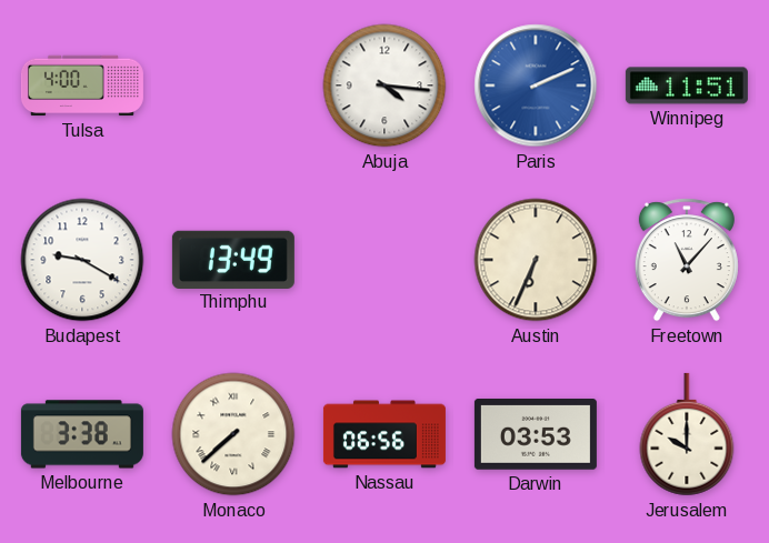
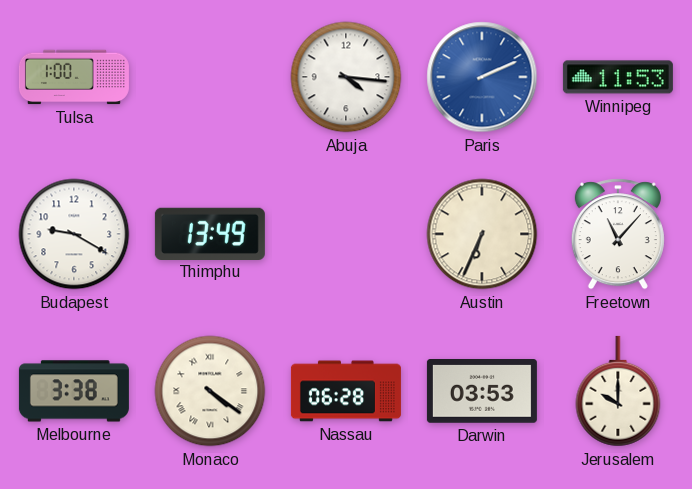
Tulsa: 4:00 -> 1:00 (74, 77)
Winnipeg: 11:51 -> 11:53 (618, 77)
Monaco: 7:38 -> 4:21 (210, 391)
Nassau: 06:56 -> 06:28 (346, 391)
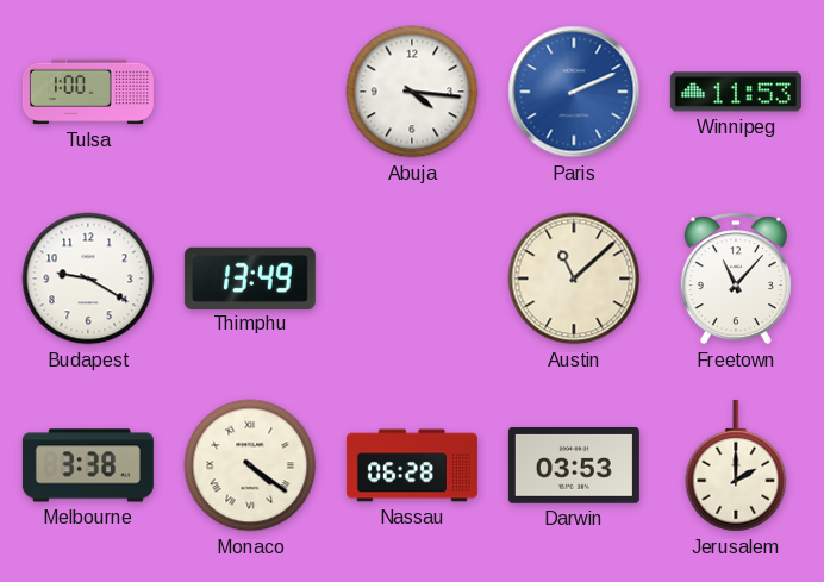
Austin: 6:34 -> 11:08 (574, 279)
Jerusalem: 10:00 -> 2:00 (736, 465)
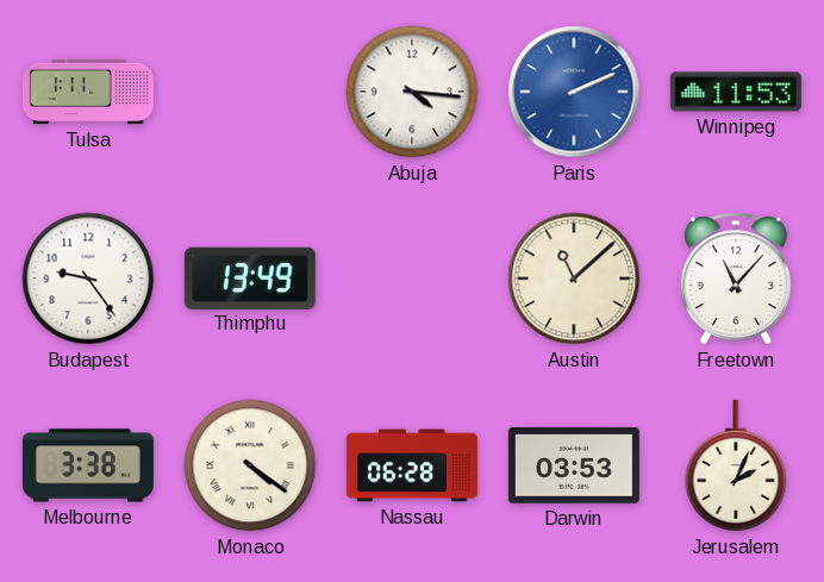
Tulsa: 1:00 -> 1:11 (88, 92)
Budapest: 9:20 -> 9:24 (88, 279)
Jerusalem: 2:00 -> 2:04 (736, 465)
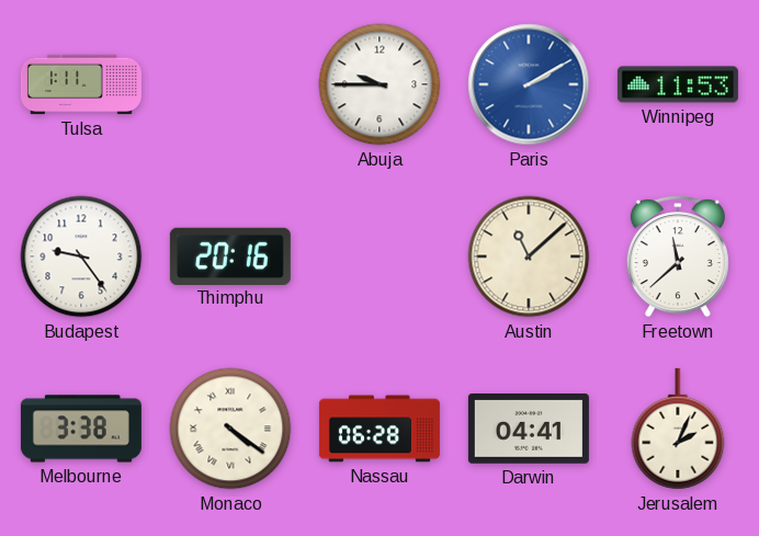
Abuja: 4:16 -> 9:45 (379, 84)
Paris: 2:11 -> 2:10 (529, 84)
Thimphu: 13:49 -> 20:16 (230, 255)
Freetown: 11:07 -> 11:38 (678, 256)
Darwin: 03:53 -> 04:41 (529, 430)
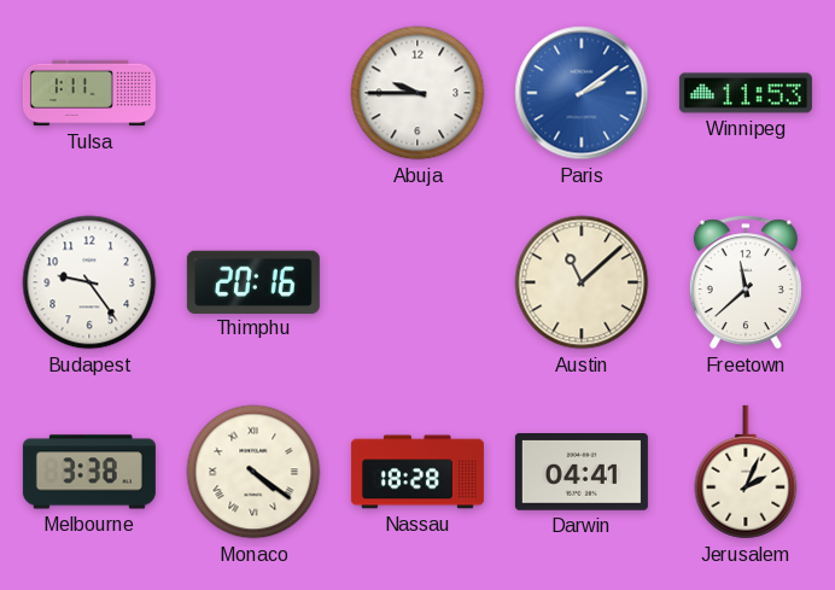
Paris: 2:10 -> 2:09 (582, 93)
Nassau: 06:28 -> 18:28 (417, 472)
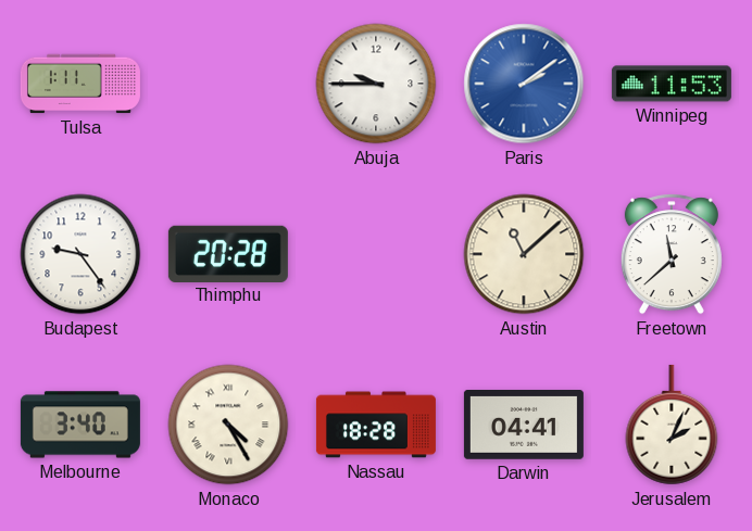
Thimphu: 20:16 -> 20:28 (228, 253)
Melbourne: 3:38 -> 3:40 (80, 425)
Monaco: 4:21 -> 4:25 (228, 425)
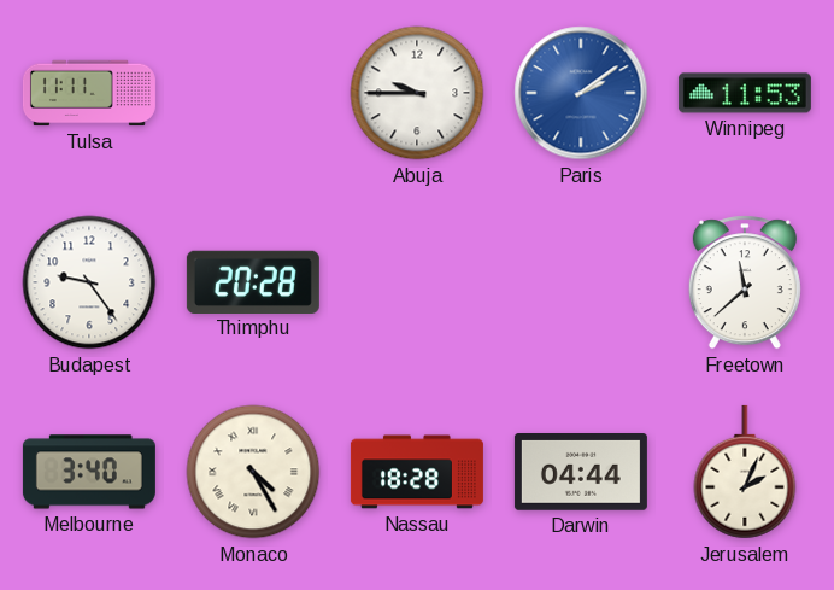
Tulsa: 1:11 -> 11:11 (89, 93)
Austin: 11:08 -> none (524, 254)
Darwin: 04:41 -> 04:44 (581, 473)
